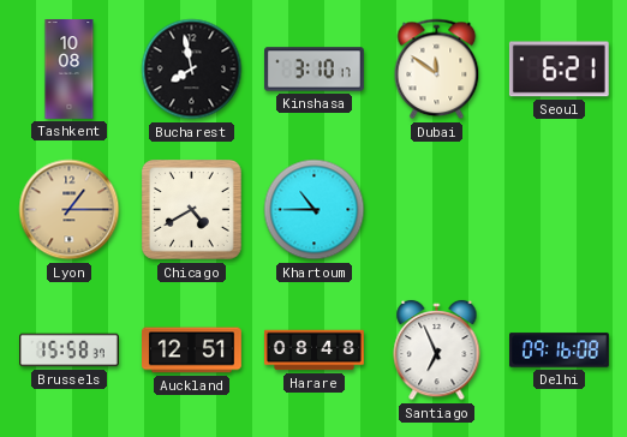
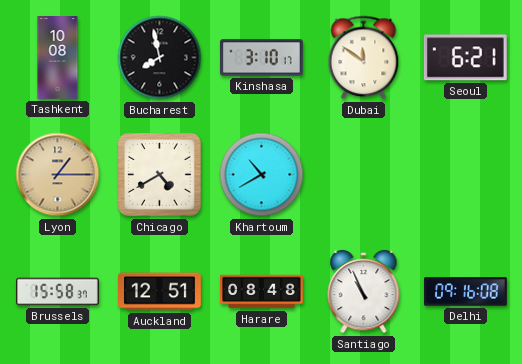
Khartoum: 10:45 -> 10:40 (262, 175)
Santiago: 6:56 -> 10:56 (364, 292)
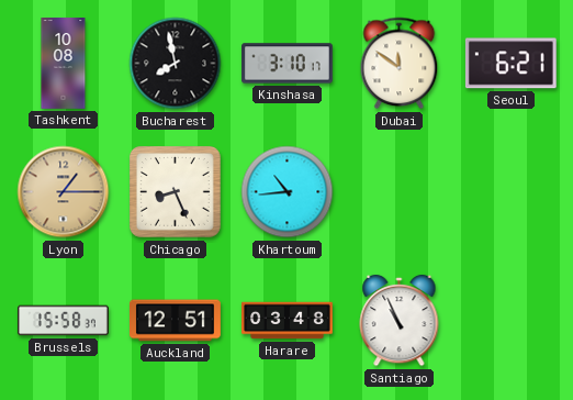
Chicago: 4:40 -> 8:26 (176, 192)
Khartoum: 10:40 -> 10:44 (288, 192)
Harare: 08:48 -> 03:48 (288, 321)
Delhi: 09:16 -> none (466, 292)
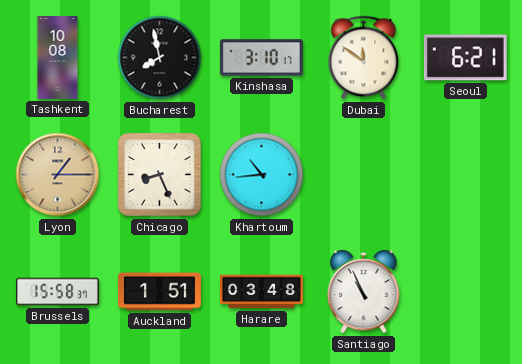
Auckland: 12:51 -> 1:51 (160, 292)
